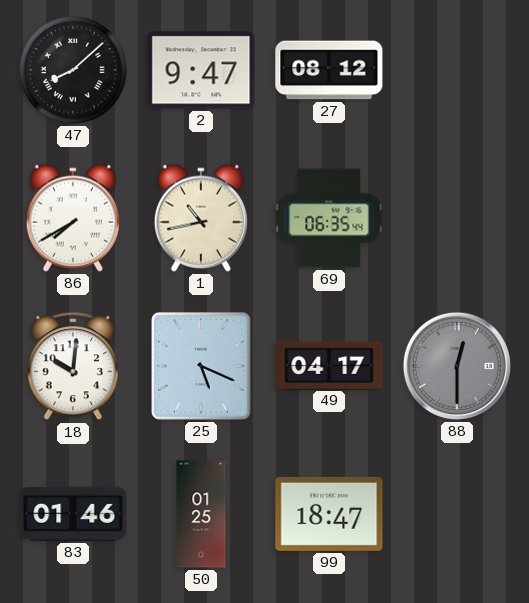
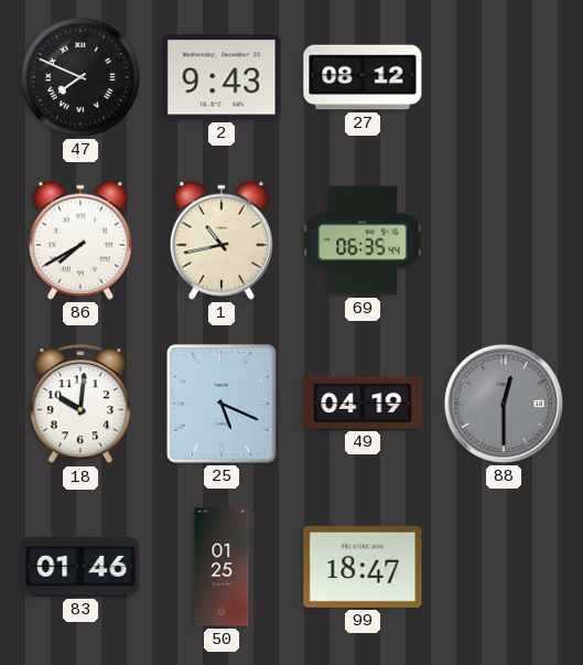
47: 8:08 -> 7:49 (82, 78)
2: 9:47 -> 9:43 (222, 77)
49: 04:17 -> 04:19 (363, 403)
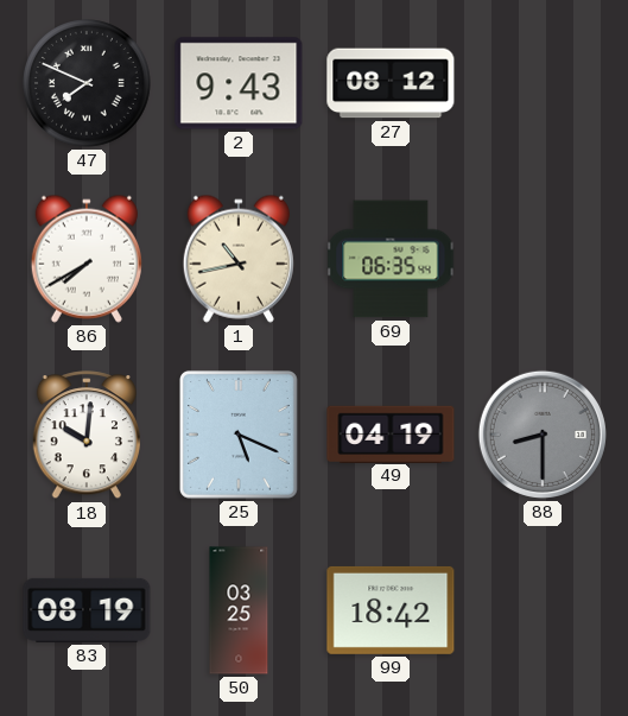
88: 12:30 -> 8:30 (543, 435)
83: 01:46 -> 08:19 (87, 610)
50: 01:25 -> 03:25 (239, 610)
99: 18:47 -> 18:42 (391, 610)
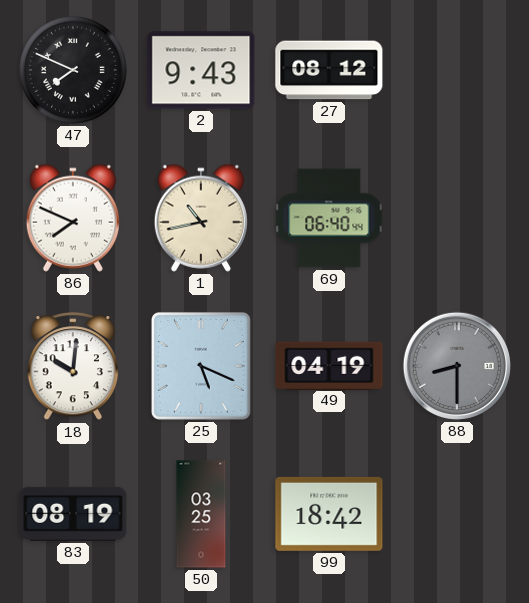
86: 7:40 -> 7:49 (73, 218)
69: 06:35 -> 06:40 (329, 218)
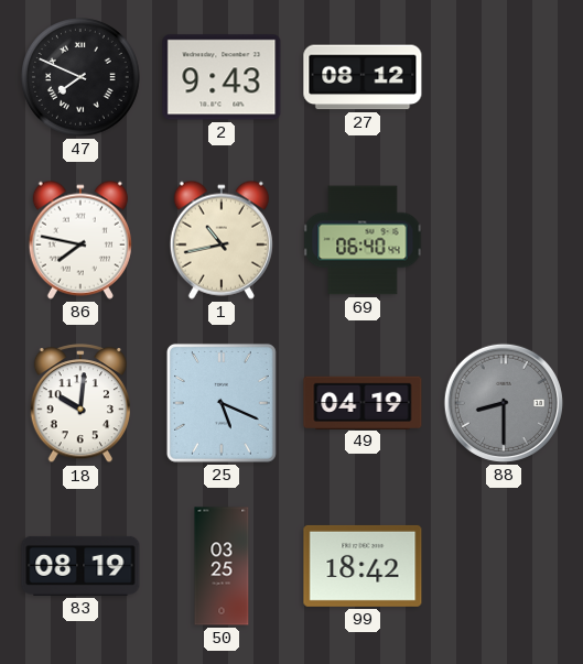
86: 7:49 -> 7:47 (80, 240)
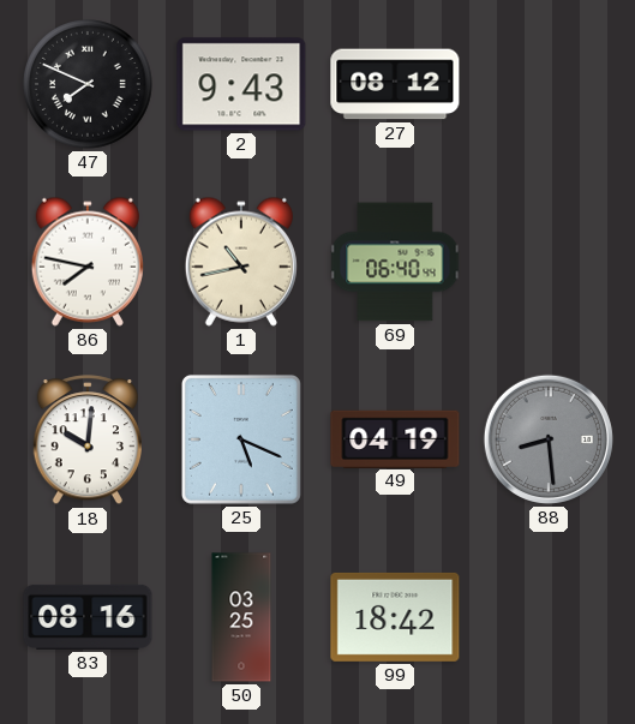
88: 8:30 -> 8:29 (549, 439)
83: 08:19 -> 08:16 (88, 617)
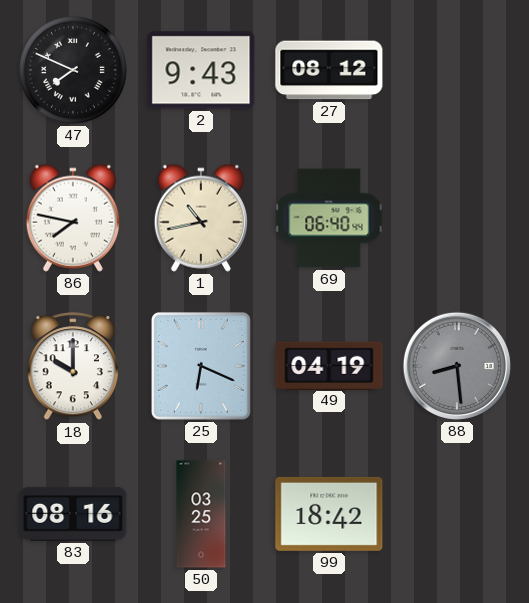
18: 10:01 -> 10:00 (72, 367)
25: 5:19 -> 6:19 (201, 366)
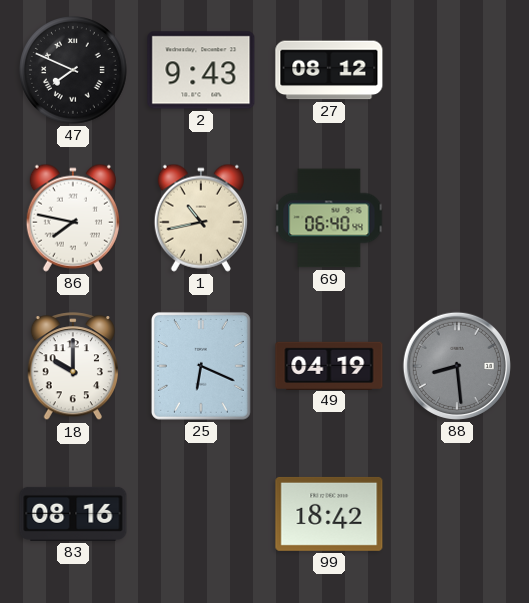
50: 03:25 -> none (201, 514)
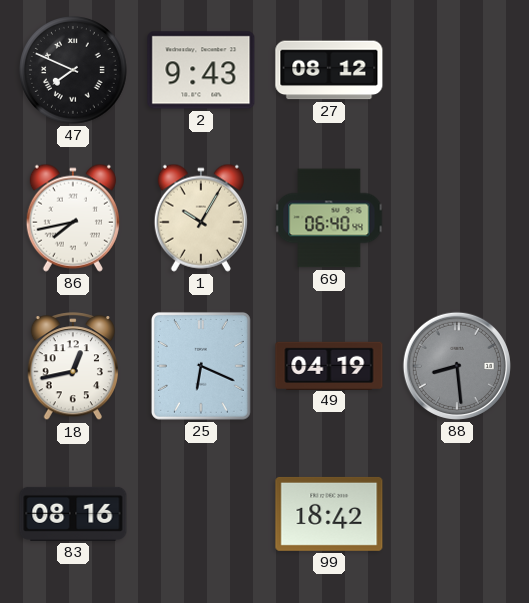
86: 7:47 -> 7:43 (73, 218)
1: 10:43 -> 10:05 (201, 218)
18: 10:00 -> 12:43 (72, 367)
